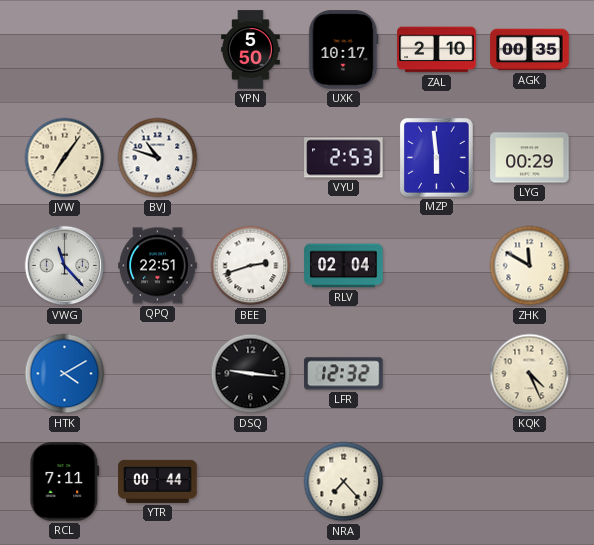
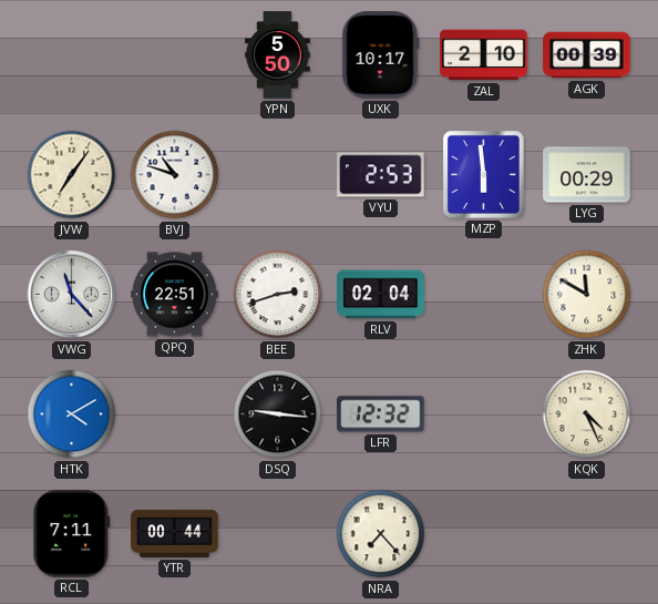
AGK: 00:35 -> 00:39 (587, 55)
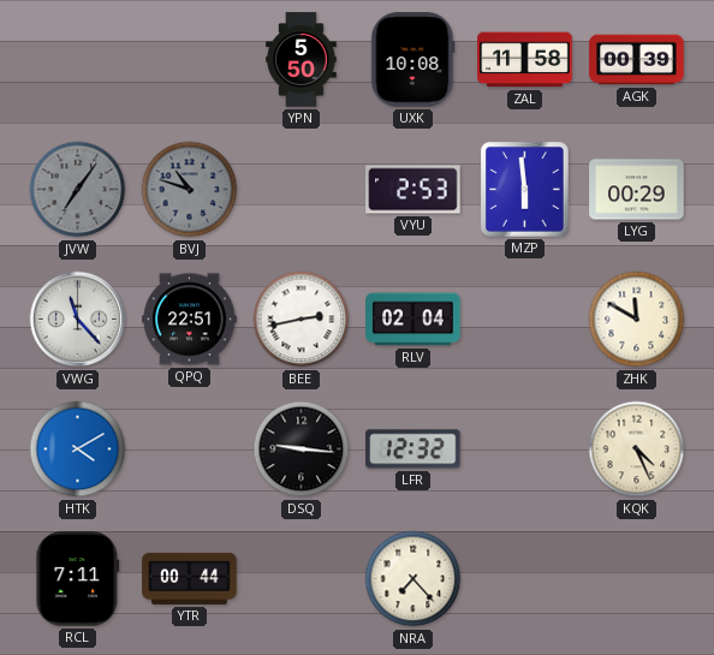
UXK: 10:17 -> 10:08 (412, 60)
ZAL: 2:10 -> 11:58 (525, 60)
JVW dial: cream -> grey (78, 190)
BVJ dial: white -> grey (190, 190)
BEE: 2:42 -> 2:43 (302, 320)
